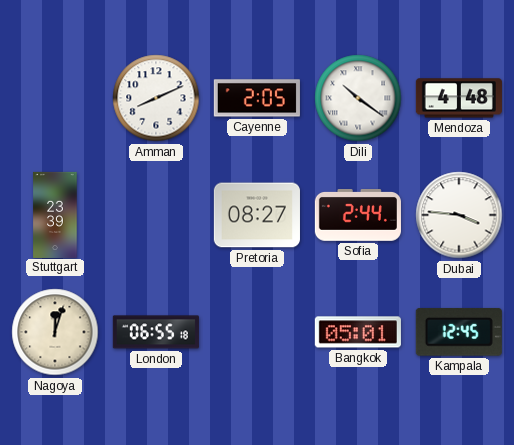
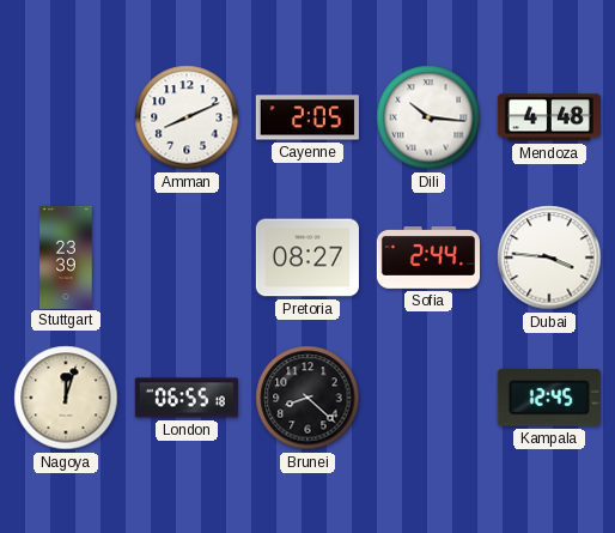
Dili: 10:21 -> 10:16 (428, 117)
Brunei: none -> 8:22 (307, 398)
Bangkok: 05:01 -> none (358, 332)
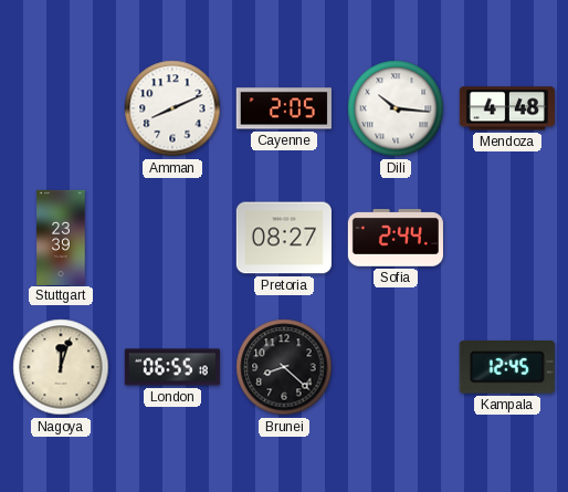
Dubai: 3:46 -> none (549, 258)
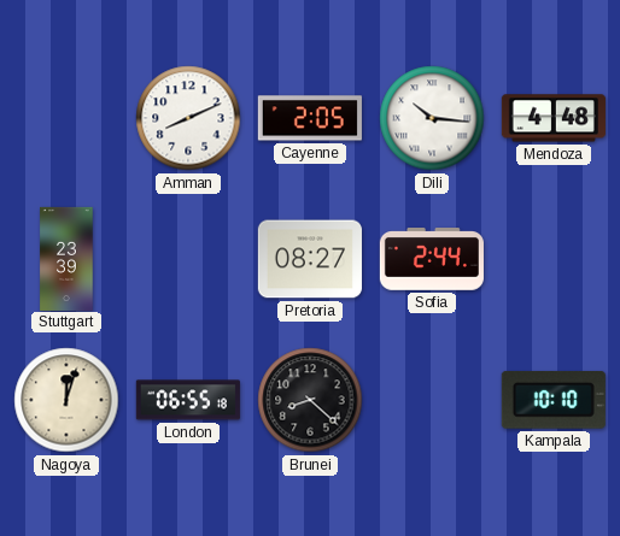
Kampala: 12:45 -> 10:10 (554, 400)
